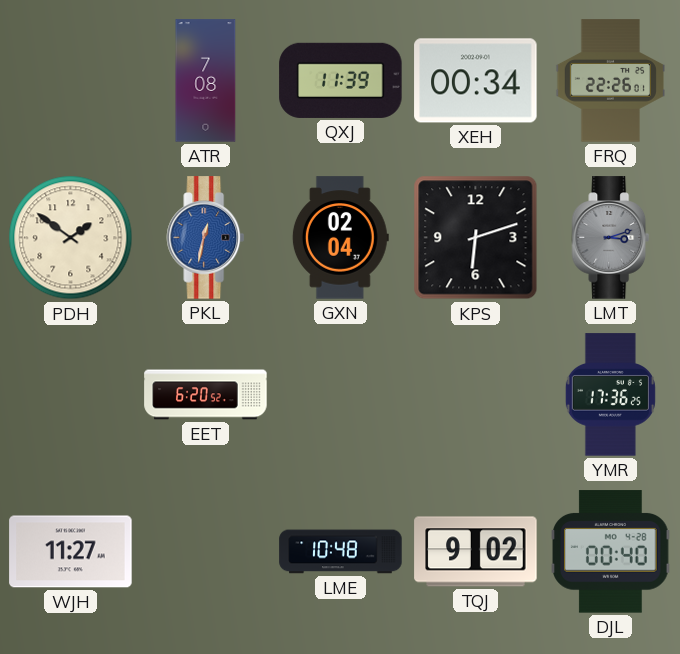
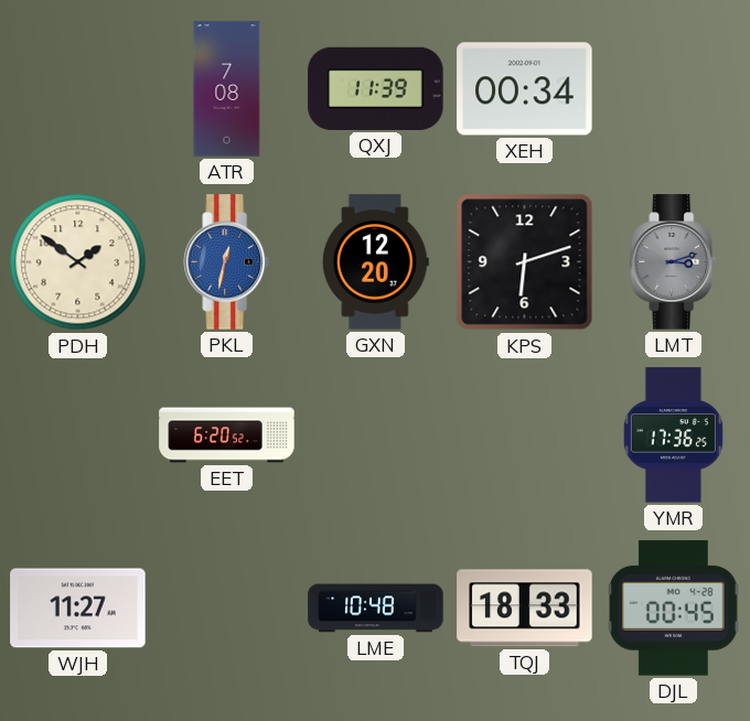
FRQ: 22:26 -> none (610, 81)
GXN: 02:04 -> 12:20 (375, 262)
TQJ: 9:02 -> 18:33 (525, 609)
DJL: 00:40 -> 00:45 (674, 609)
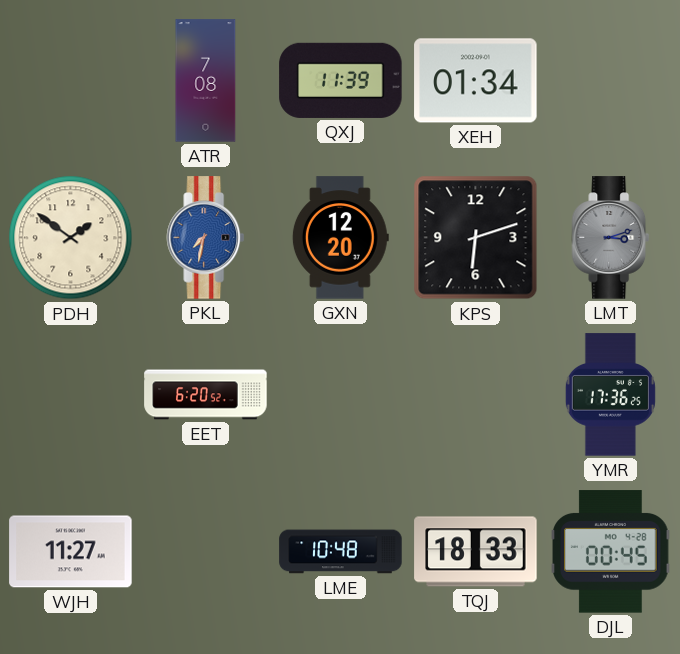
XEH: 00:34 -> 01:34 (476, 81)
PKL: 12:32 -> 7:32 (206, 238)
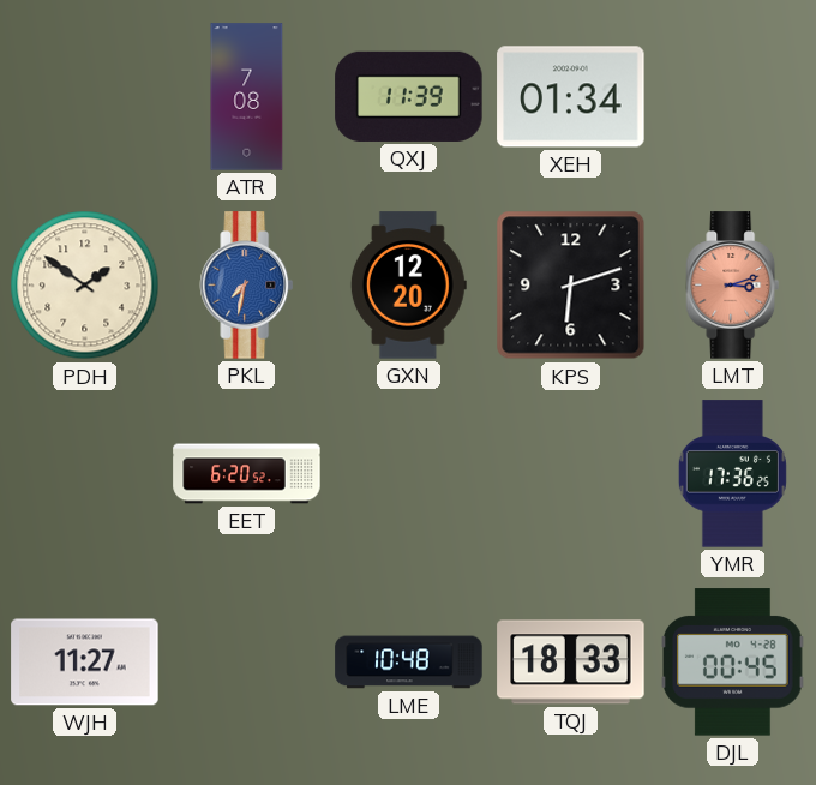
LMT dial: grey -> salmon (733, 286)
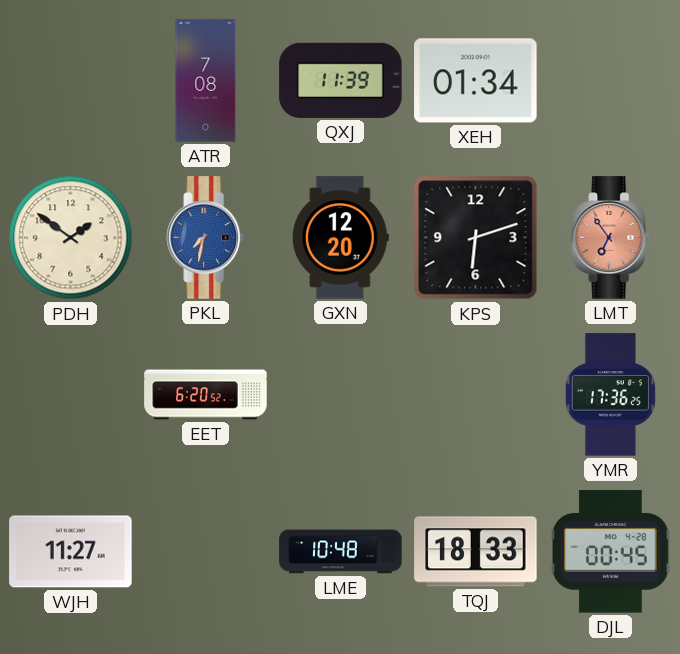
LMT: 3:12 -> 6:54 (611, 238)
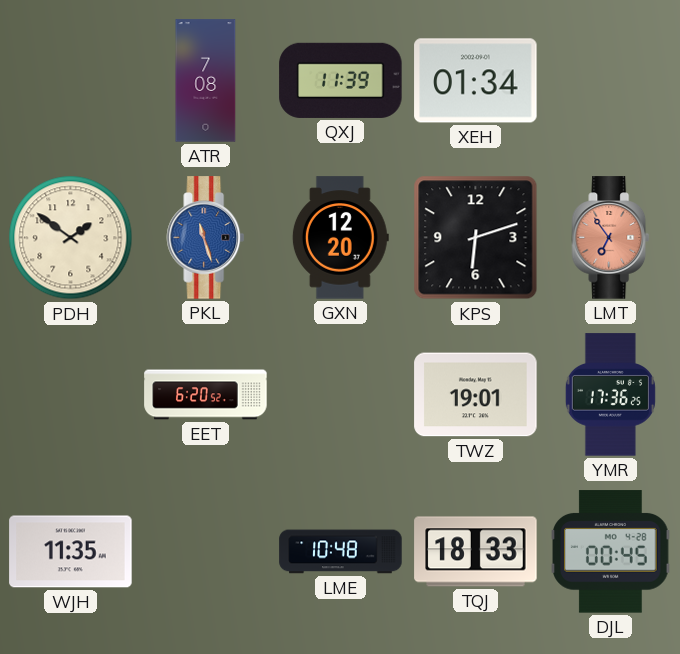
PKL: 7:32 -> 11:27 (206, 238)
TWZ: none -> 19:01 (476, 395)
WJH: 11:27 -> 11:35 (71, 552)
